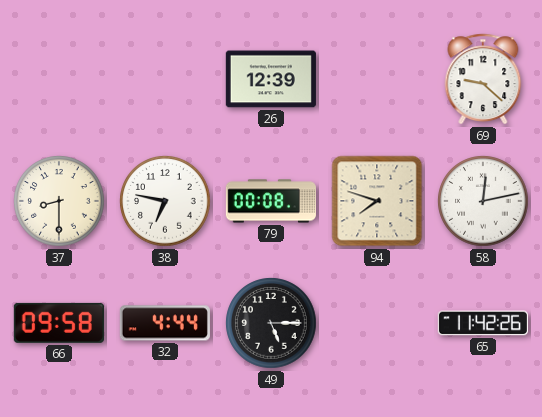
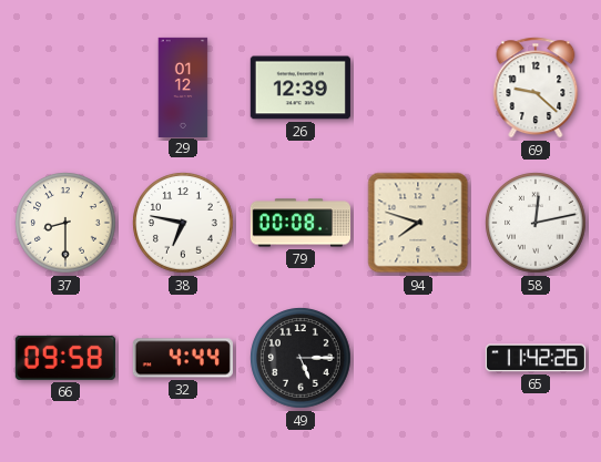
29: none -> 01:12 (183, 86)
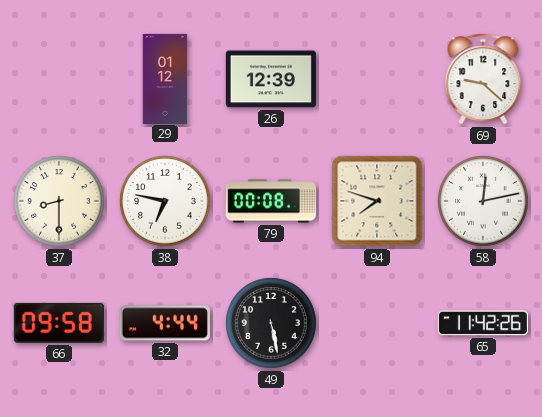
49: 5:15 -> 5:28 (271, 323)
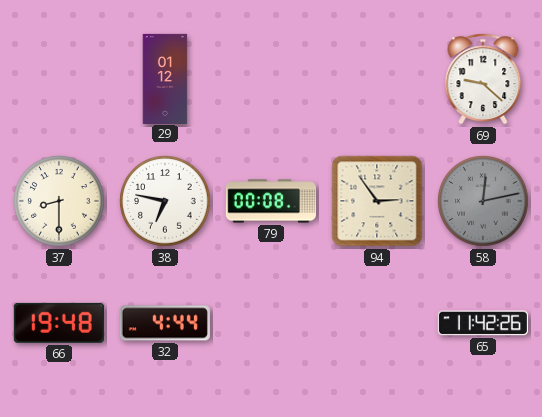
26: 12:39 -> none (271, 79)
94: 7:48 -> 2:54 (377, 201)
58 dial: white -> grey (483, 201)
66: 09:58 -> 19:48 (59, 323)
49: 5:28 -> none (271, 323)
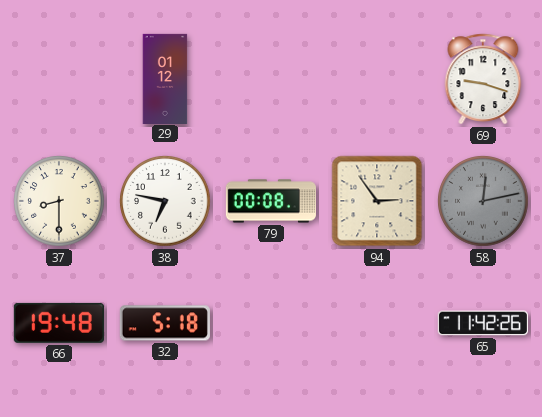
69: 9:22 -> 9:18 (483, 79)
32: 4:44 -> 5:18 (165, 323)
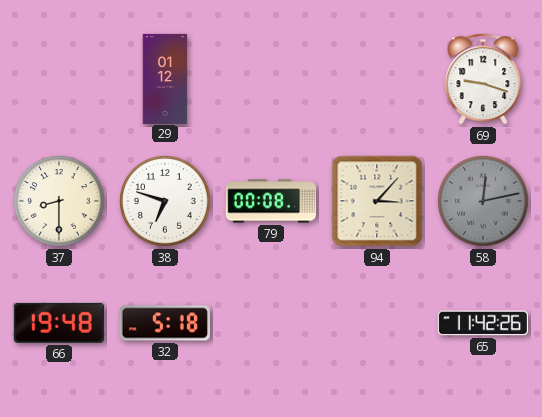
38: 6:47 -> 6:48 (165, 201)
94: 2:54 -> 3:07 (377, 201)
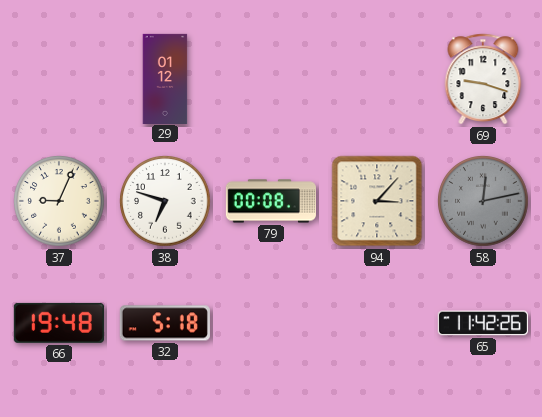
37: 8:30 -> 9:04 (59, 201)
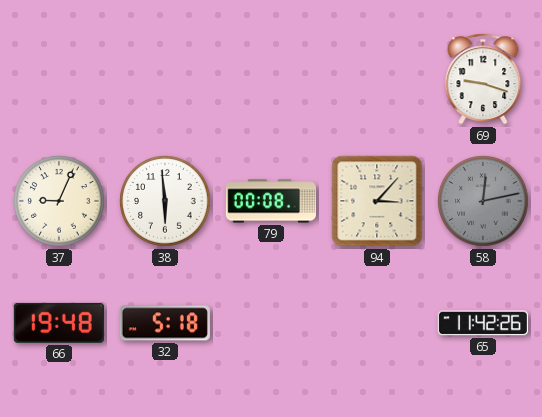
29: 01:12 -> none (165, 78)
38: 6:48 -> 5:59 (165, 201)
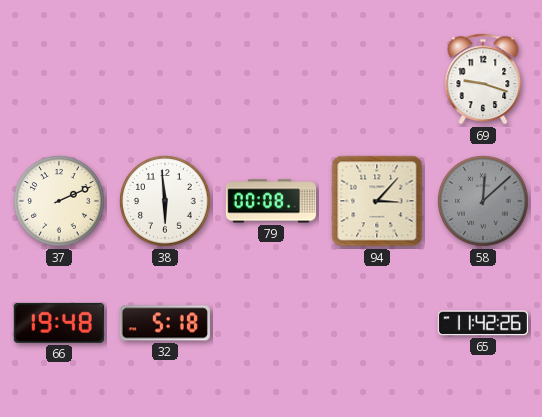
37: 9:04 -> 2:11 (59, 201)
58: 12:13 -> 12:08 (483, 201)
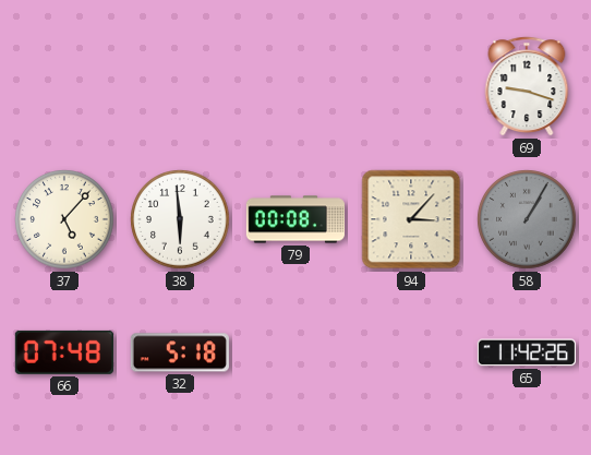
37: 2:11 -> 5:07 (64, 219)
58: 12:08 -> 1:05 (527, 219)
66: 19:48 -> 07:48 (64, 352)
